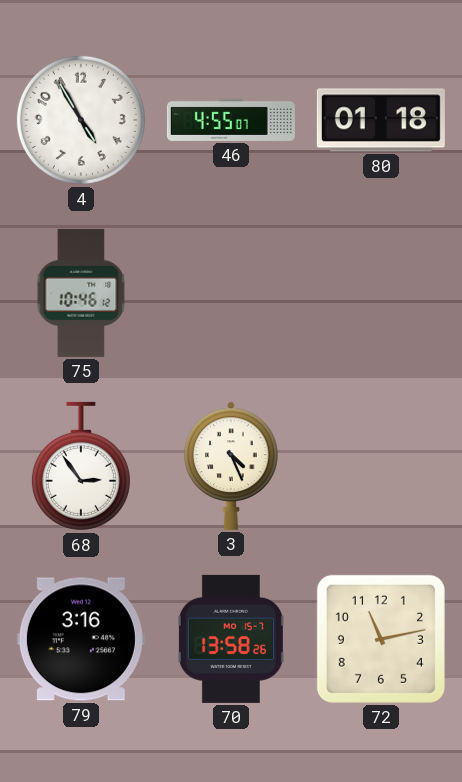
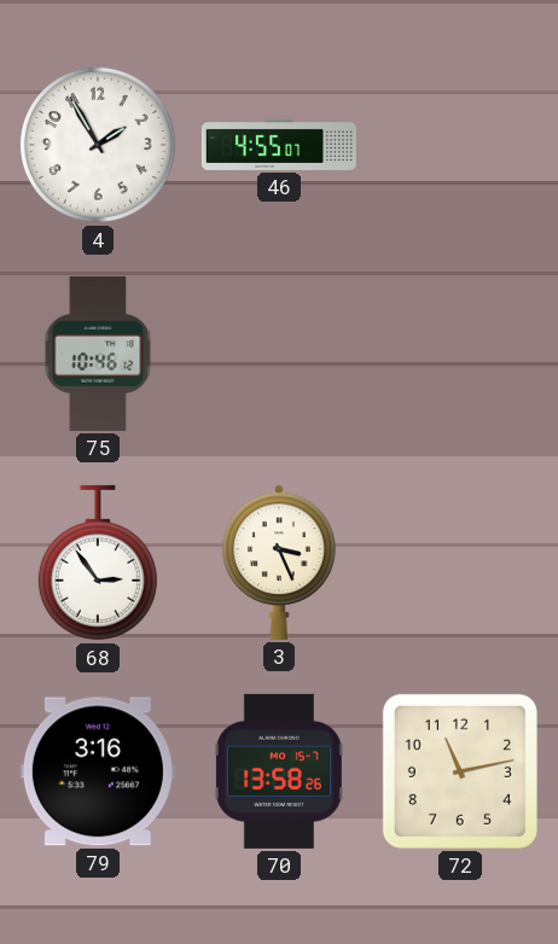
4: 4:55 -> 1:55 (98, 145)
80: 01:18 -> none (381, 120)
3: 4:26 -> 3:26 (279, 563)
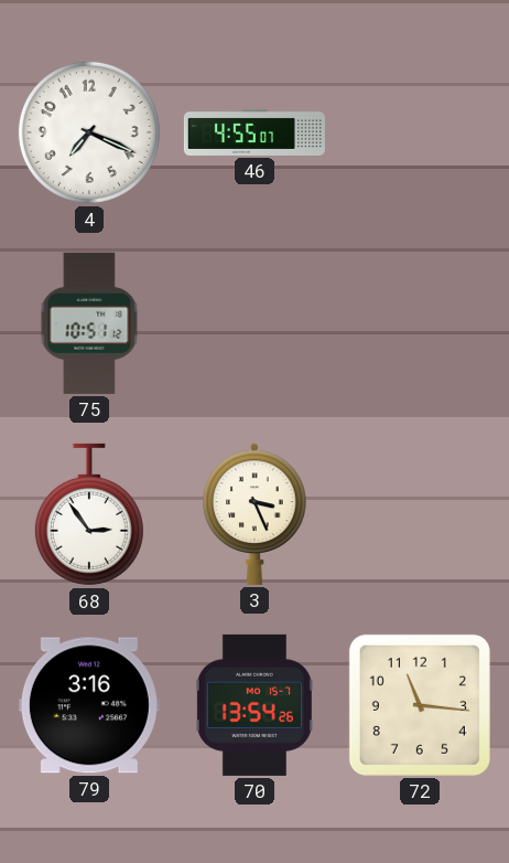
4: 1:55 -> 7:19 (89, 132)
75: 10:46 -> 10:51 (89, 323)
70: 13:58 -> 13:54 (254, 705)
72: 11:13 -> 11:16 (420, 705)
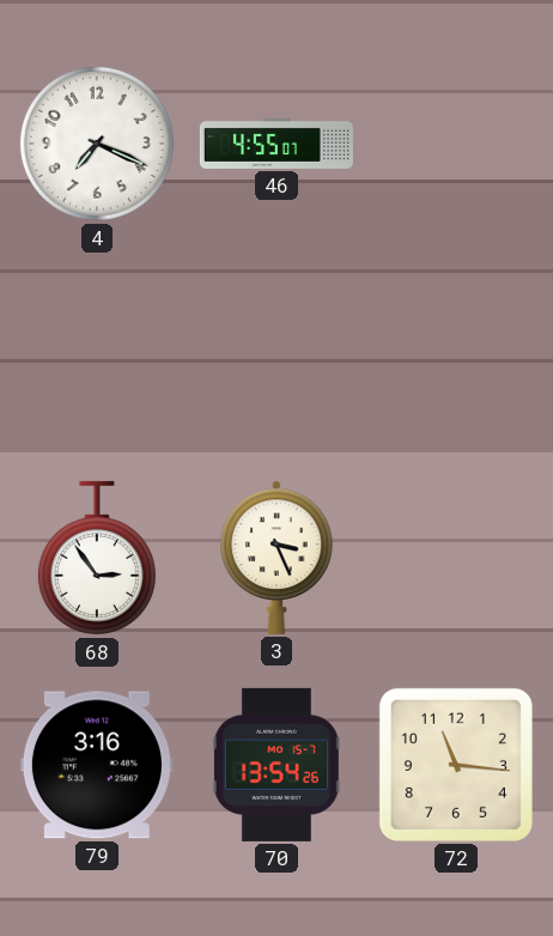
75: 10:51 -> none (89, 323)
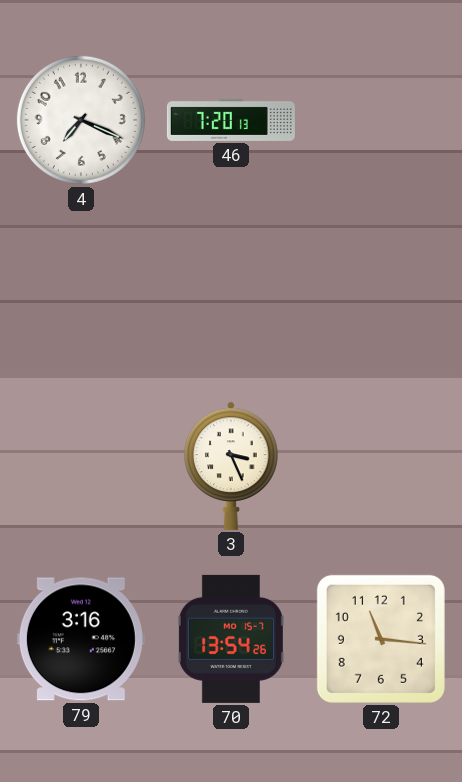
46: 4:55 -> 7:20 (231, 120)
68: 2:54 -> none (97, 558)
